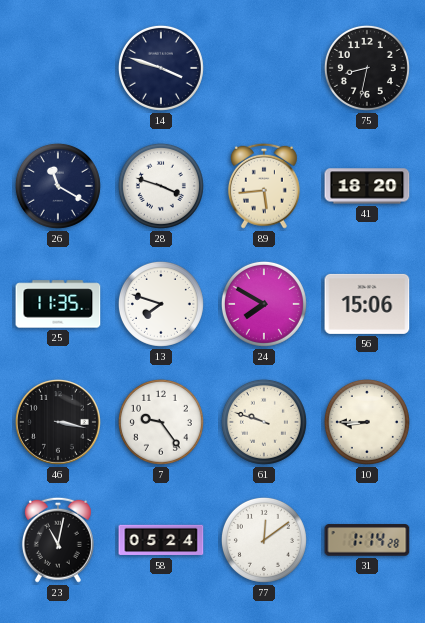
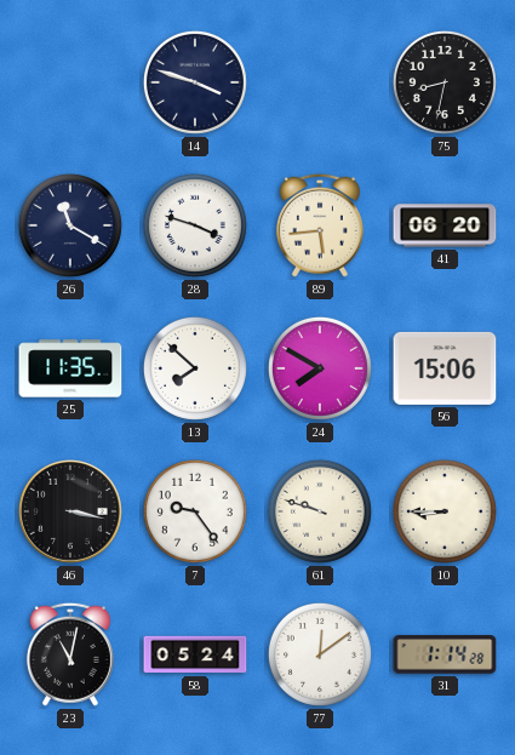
41: 18:20 -> 06:20 (445, 225)
13: 7:48 -> 7:52 (195, 368)
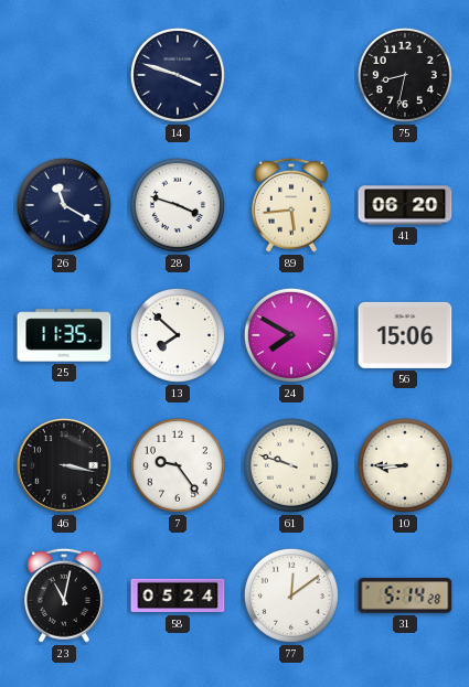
31: 1:14 -> 5:14 (405, 595)
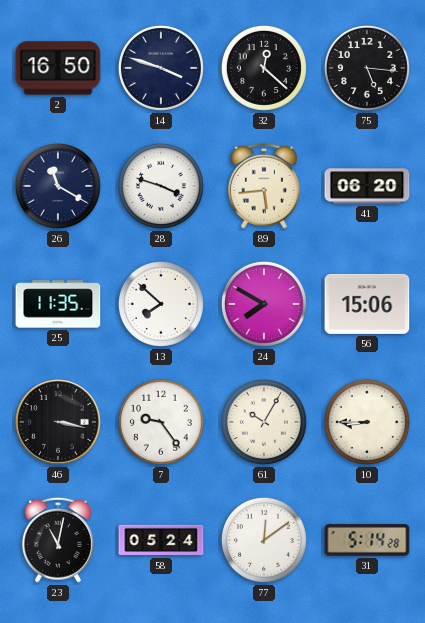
2: none -> 16:50 (58, 68)
32: none -> 12:22 (264, 68)
75: 8:32 -> 5:16 (367, 68)
61: 9:48 -> 10:05 (264, 422)
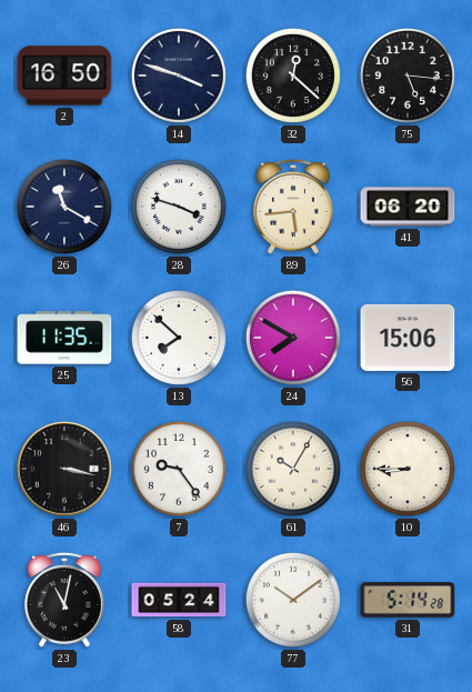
77: 12:09 -> 10:09 (293, 600)
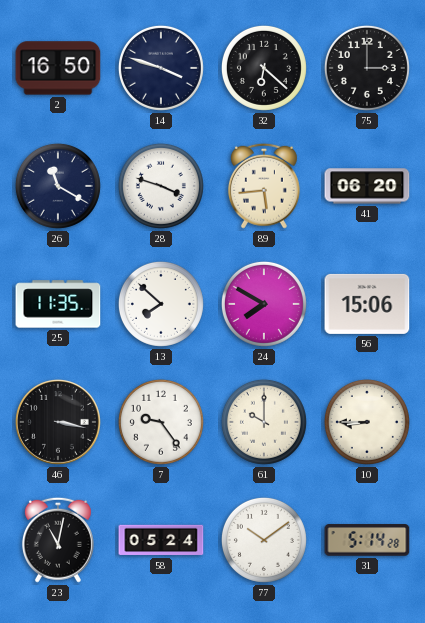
32: 12:22 -> 6:22 (264, 68)
75: 5:16 -> 3:00 (367, 68)
61: 10:05 -> 10:00 (264, 422)
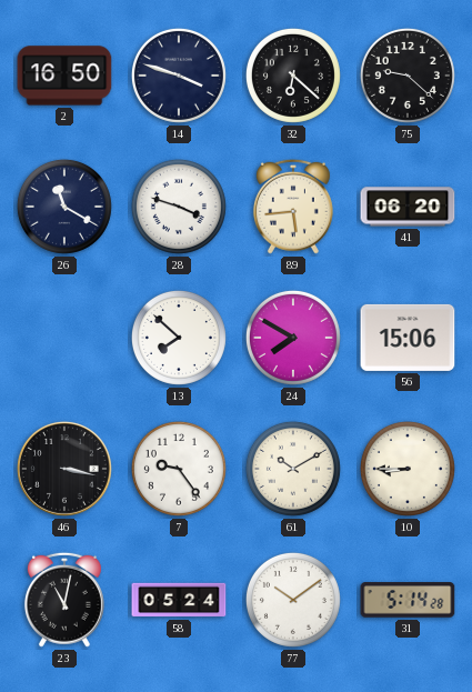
75: 3:00 -> 9:22 (408, 76)
25: 11:35 -> none (58, 304)
61: 10:00 -> 10:10 (293, 469)
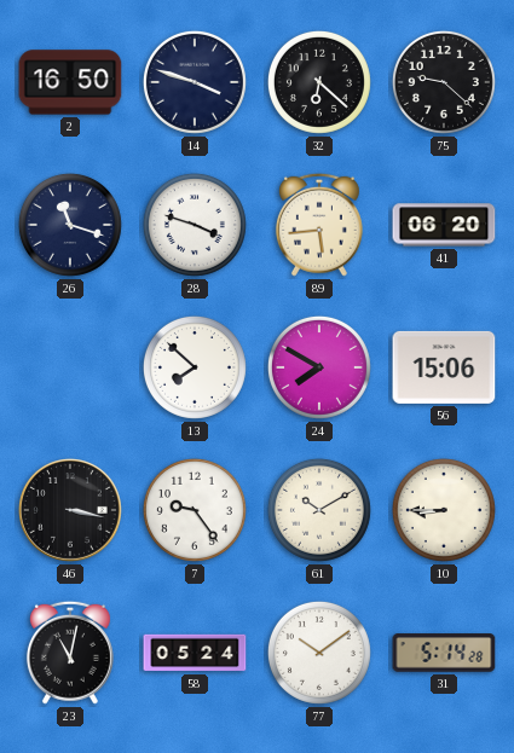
26: 11:20 -> 11:18 (70, 225)
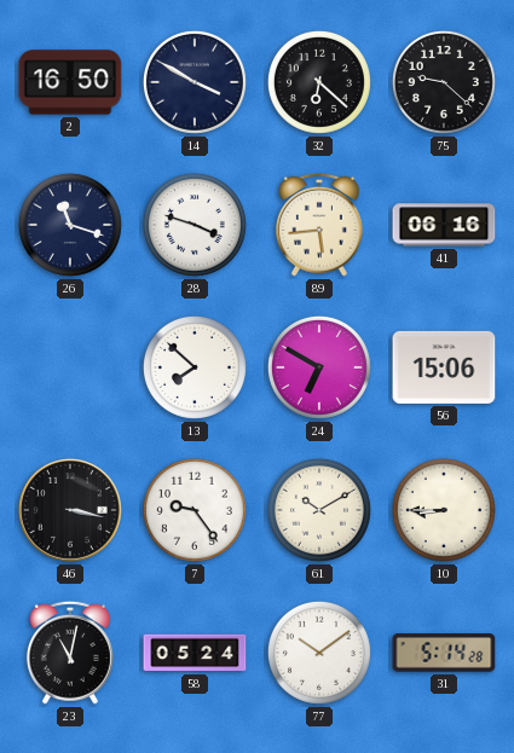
14: 3:48 -> 3:50 (195, 82)
41: 06:20 -> 06:16 (444, 225)
24: 7:50 -> 6:50 (319, 367)
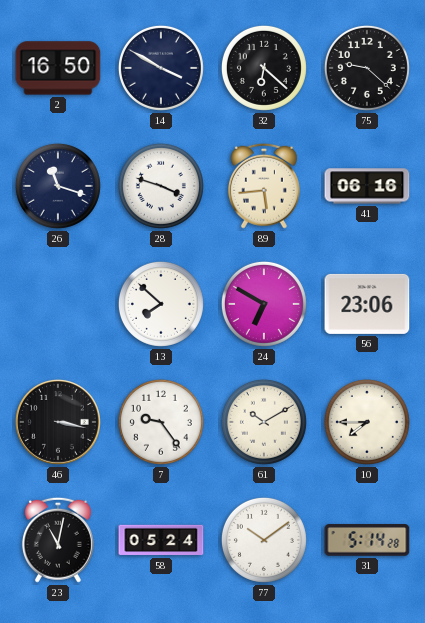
56: 15:06 -> 23:06 (367, 304)
10: 8:45 -> 7:45 (367, 422)
